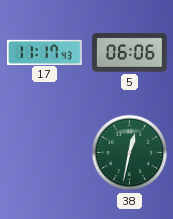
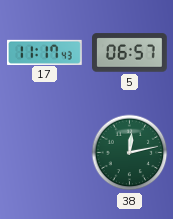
5: 06:06 -> 06:57 (130, 53)
38: 12:32 -> 12:13 (130, 153)
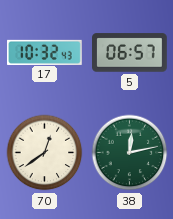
17: 11:17 -> 10:32 (45, 52)
70: none -> 12:39 (45, 153)
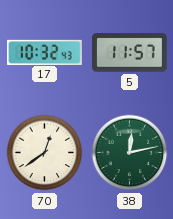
5: 06:57 -> 11:57 (130, 53)
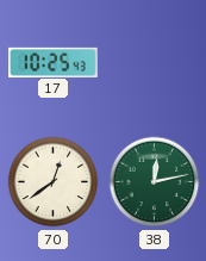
17: 10:32 -> 10:25 (54, 62)
5: 11:57 -> none (130, 53)
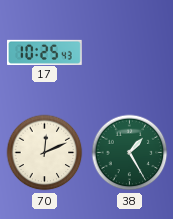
70: 12:39 -> 12:11 (45, 153)
38: 12:13 -> 1:25 (130, 153)
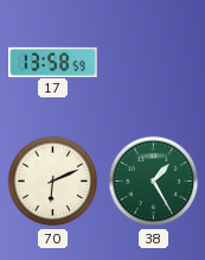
17: 10:25 -> 13:58 (53, 62)
70: 12:11 -> 6:11 (53, 182)
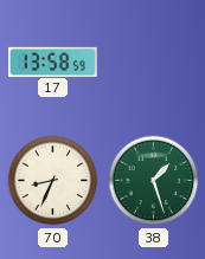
70: 6:11 -> 8:34 (53, 181)
38: 1:25 -> 1:27 (154, 181)
